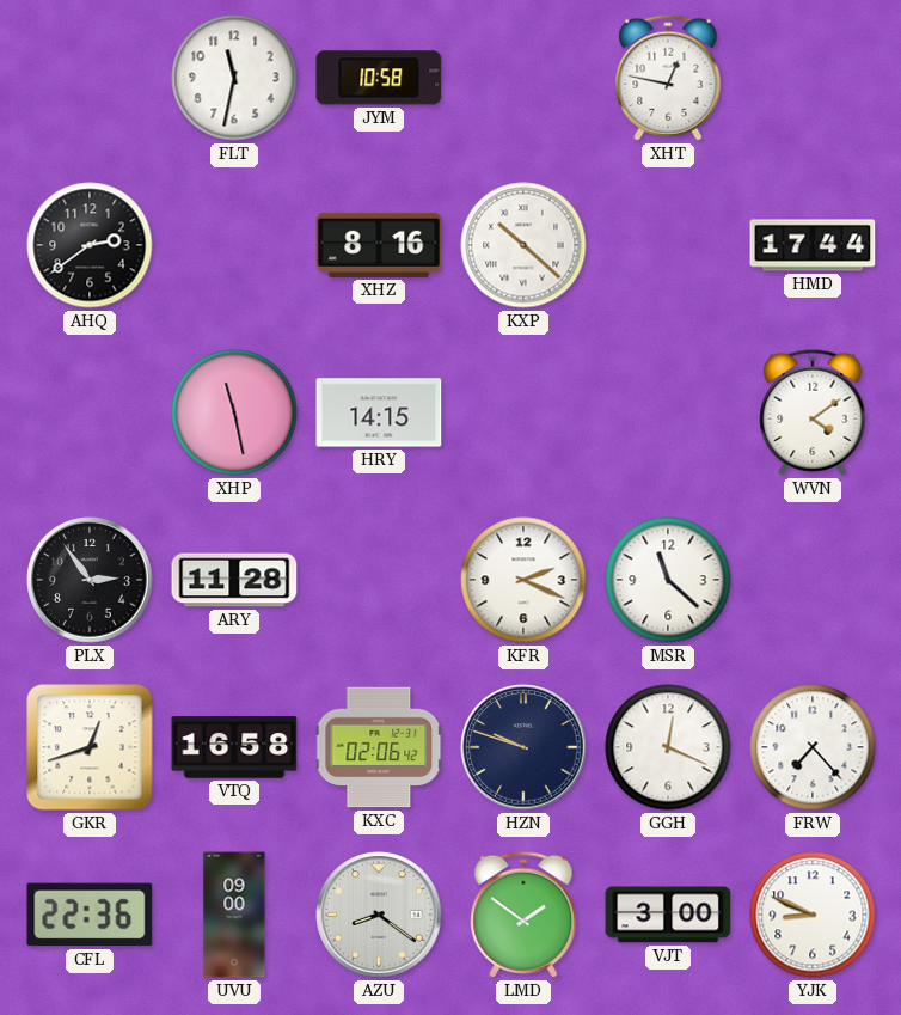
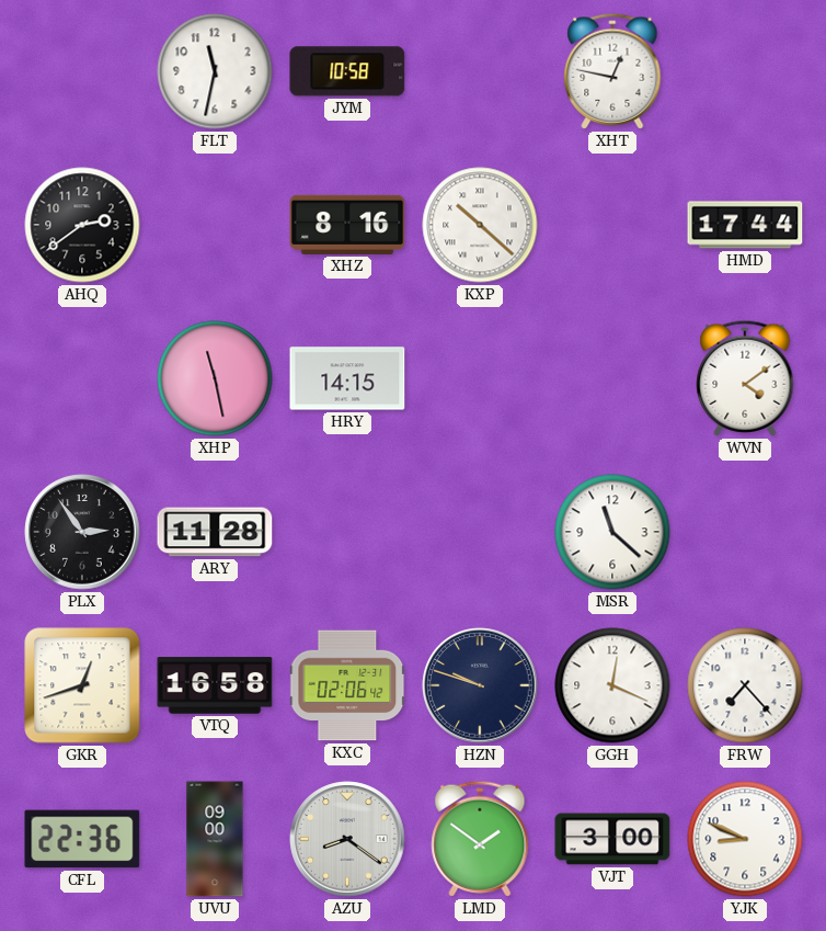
KFR: 2:19 -> none (523, 580)
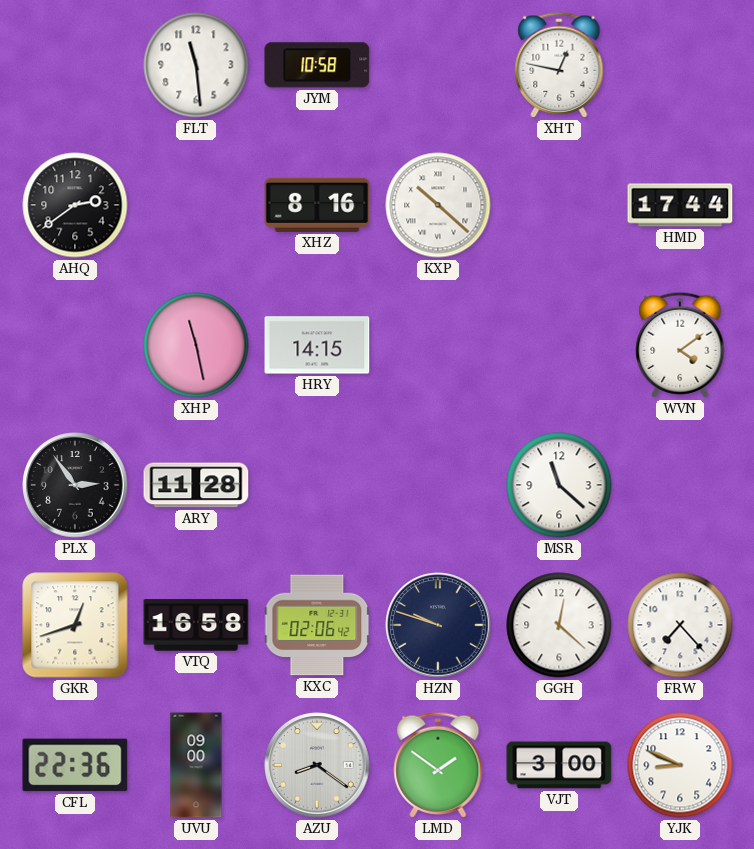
FLT: 11:32 -> 11:29 (196, 65)
GGH: 12:19 -> 12:22 (559, 625)
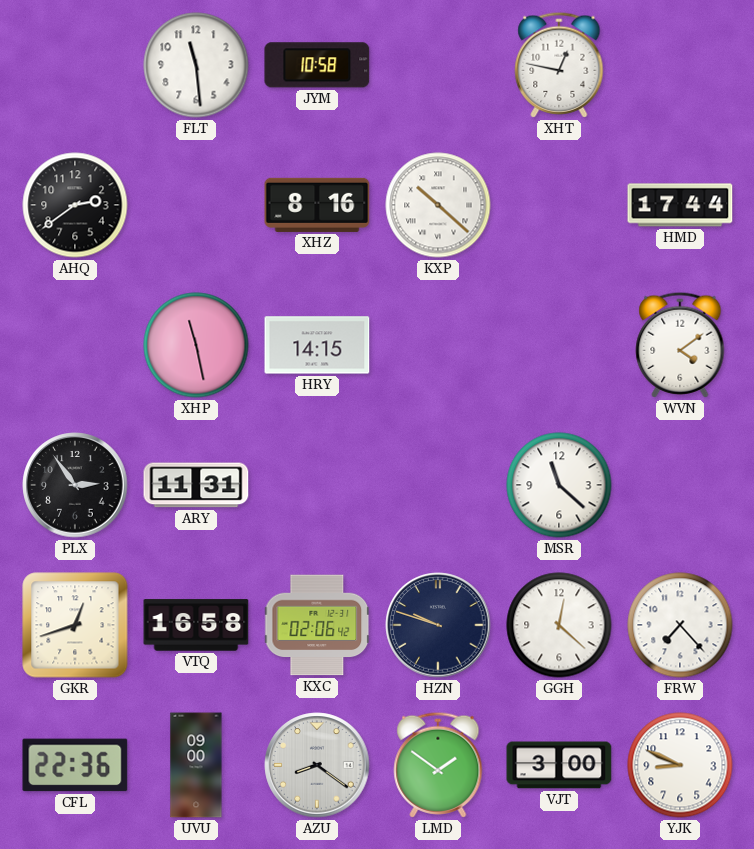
ARY: 11:28 -> 11:31 (196, 485)
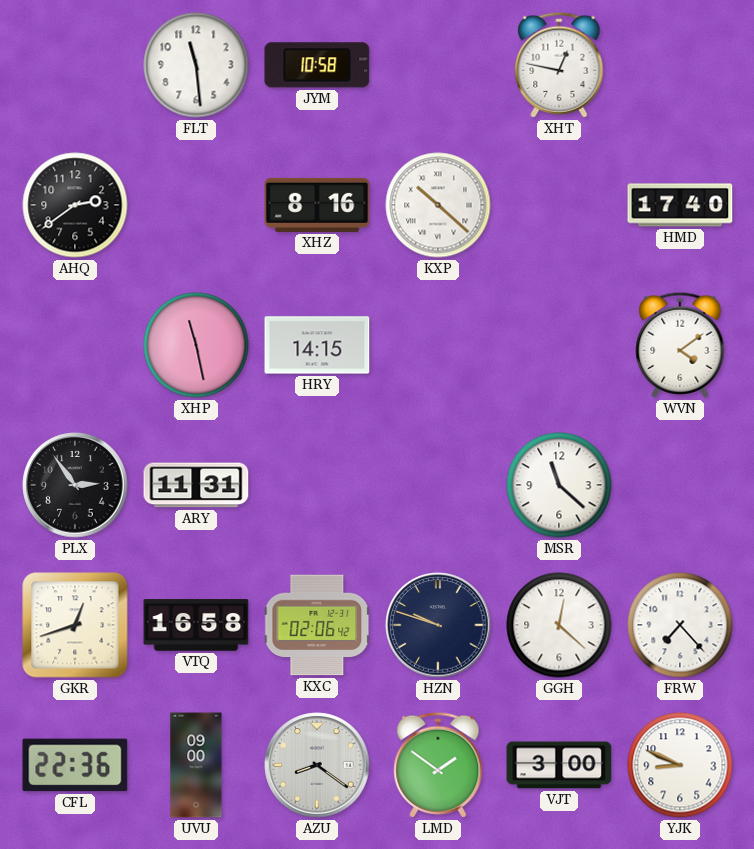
HMD: 17:44 -> 17:40 (680, 205)
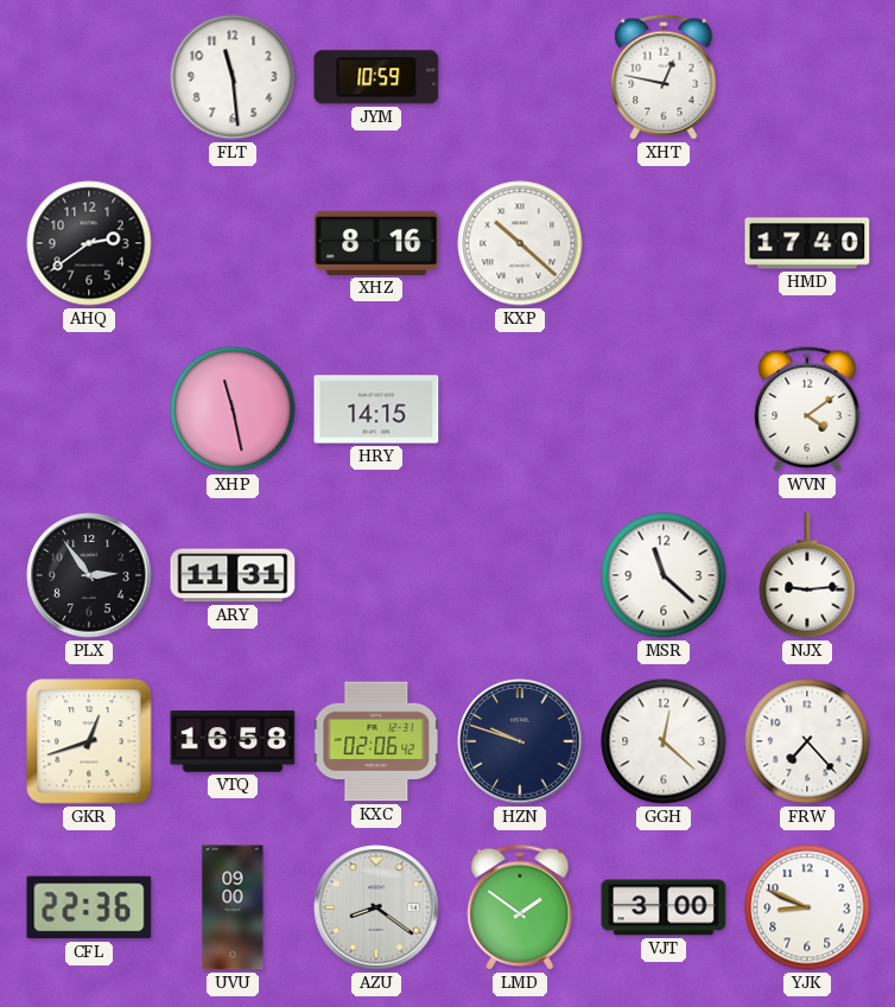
JYM: 10:58 -> 10:59 (376, 77)
NJX: none -> 9:14 (807, 575)
